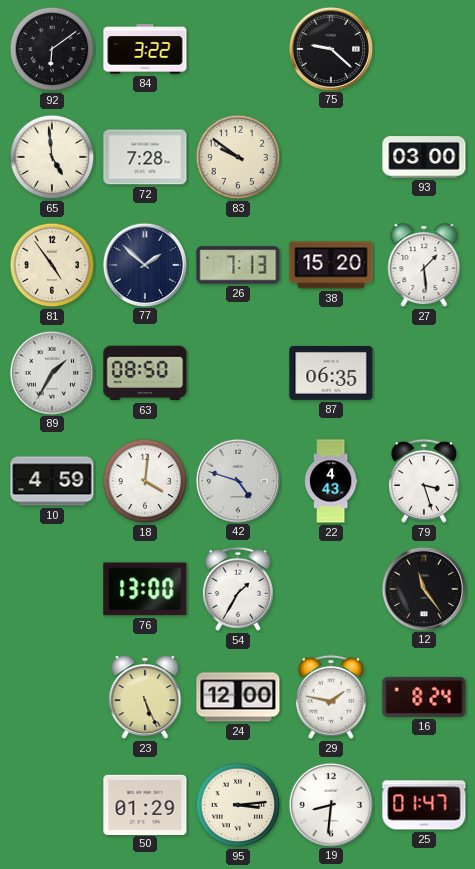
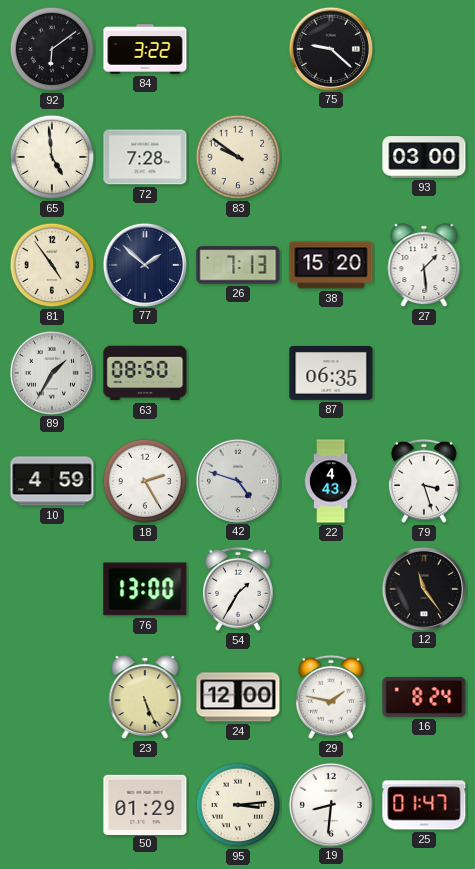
18: 4:01 -> 2:25 (145, 481)
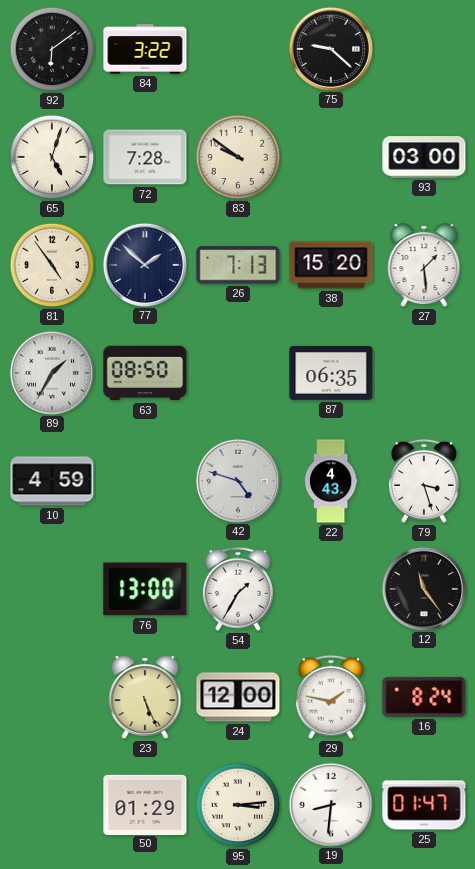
65: 4:59 -> 5:03 (52, 157)
18: 2:25 -> none (145, 481)
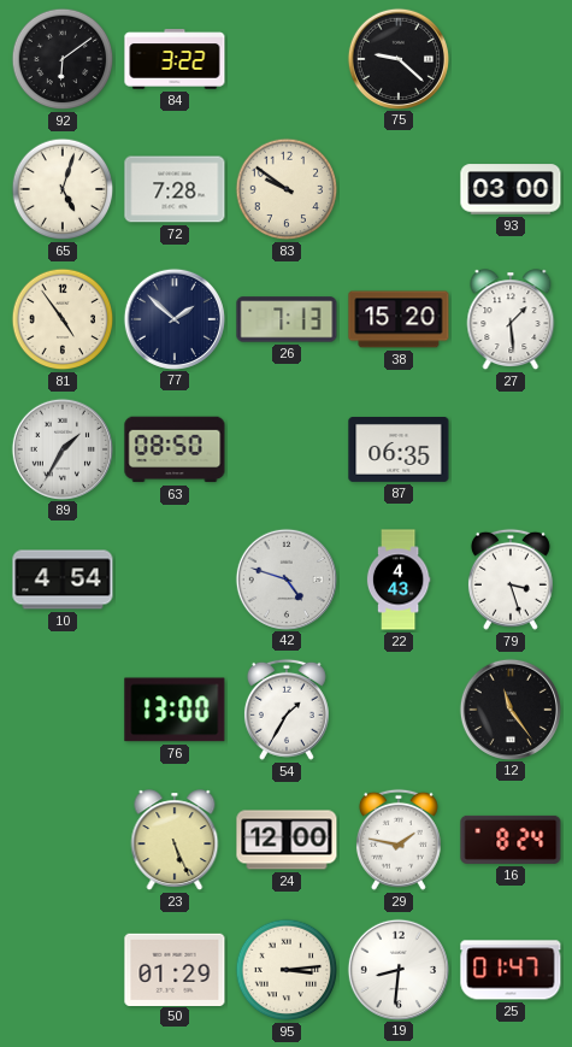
10: 4:59 -> 4:54 (63, 580)
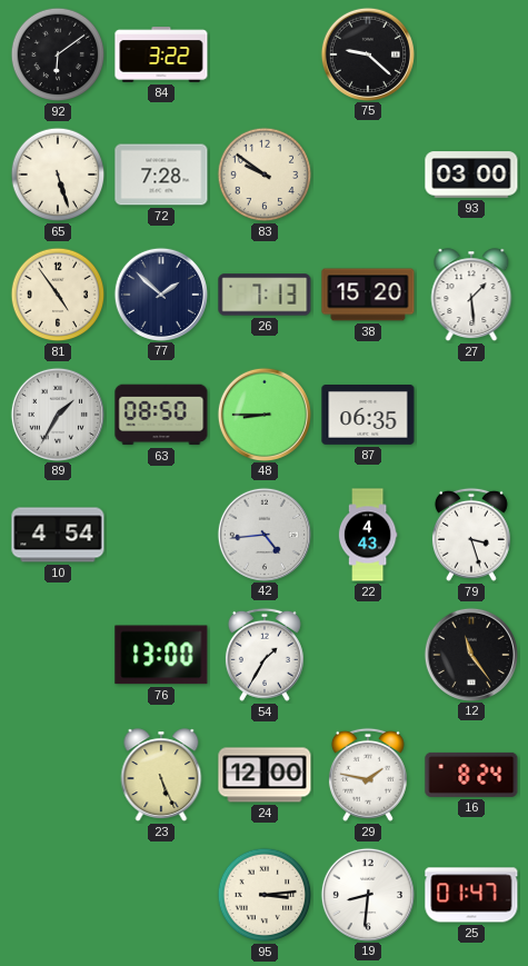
65: 5:03 -> 5:27 (58, 175)
48: none -> 8:45 (263, 414)
42: 4:48 -> 4:44 (263, 534)
50: 01:29 -> none (175, 969)
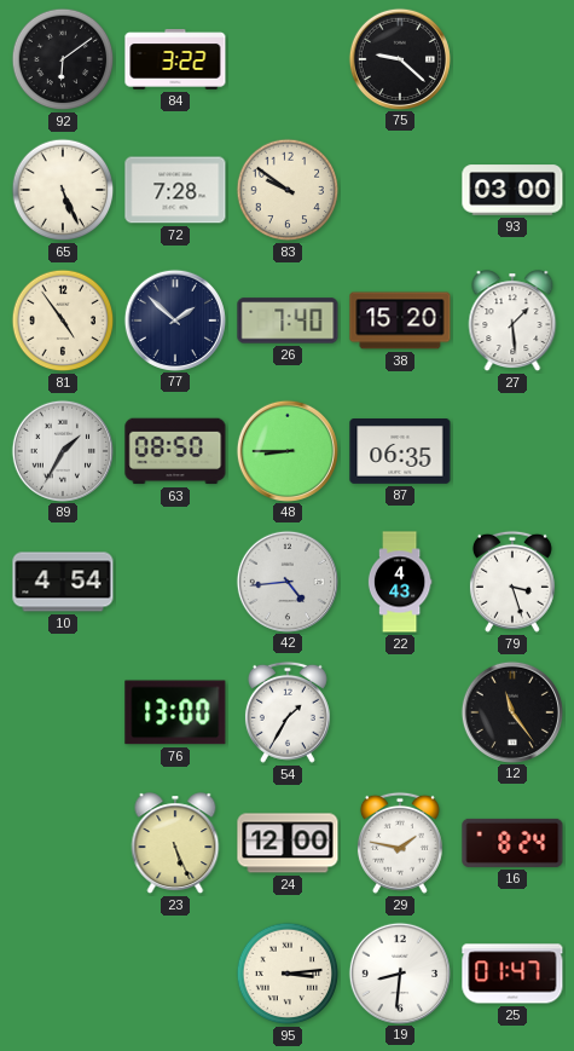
65: 5:27 -> 5:26 (63, 190)
26: 7:13 -> 7:40 (288, 321)
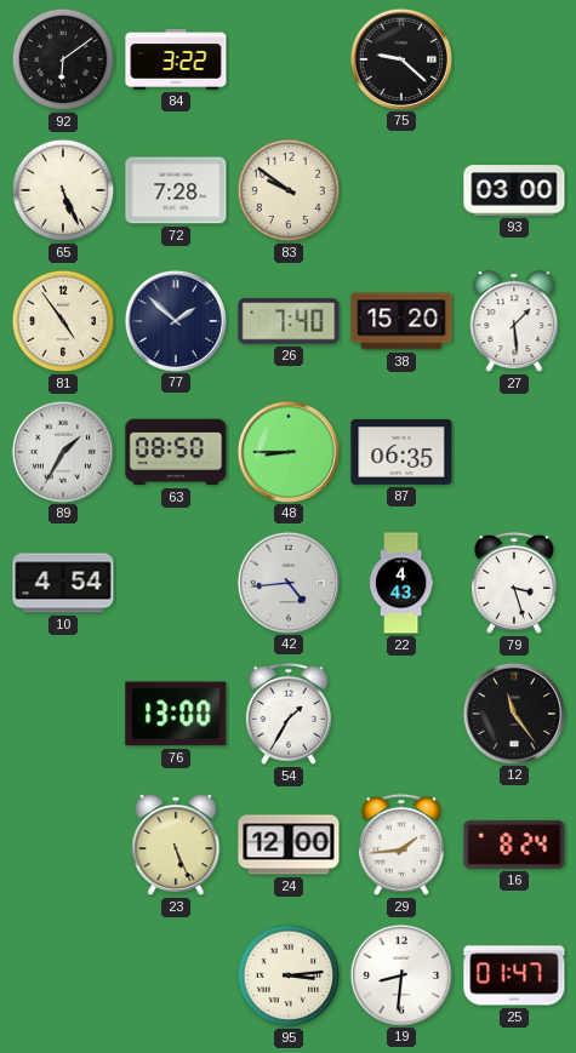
29: 1:47 -> 1:44 (401, 845)
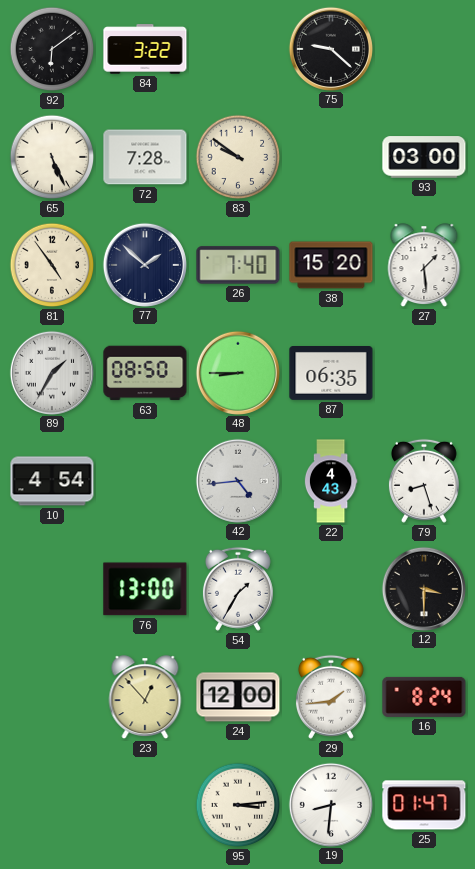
79: 3:27 -> 8:27 (424, 481)
12: 11:24 -> 3:30 (423, 588)
23: 5:26 -> 12:53 (145, 698)
